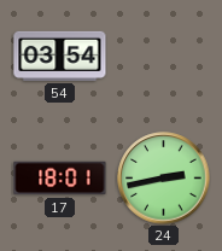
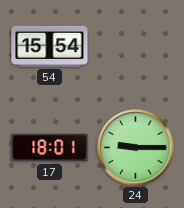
54: 03:54 -> 15:54 (50, 46)
24: 2:43 -> 9:15 (136, 148)
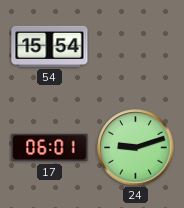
17: 18:01 -> 06:01 (50, 148)
24: 9:15 -> 9:12 (136, 148)
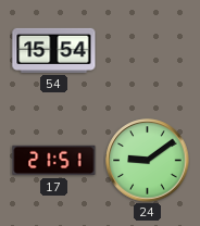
17: 06:01 -> 21:51 (54, 161)
24: 9:12 -> 9:09 (148, 161)
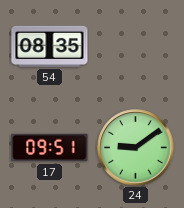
54: 15:54 -> 08:35 (50, 46)
17: 21:51 -> 09:51 (50, 148)
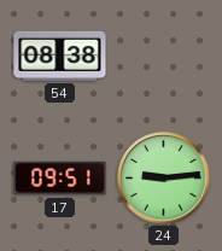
54: 08:35 -> 08:38 (60, 56)
24: 9:09 -> 9:14 (164, 179)
